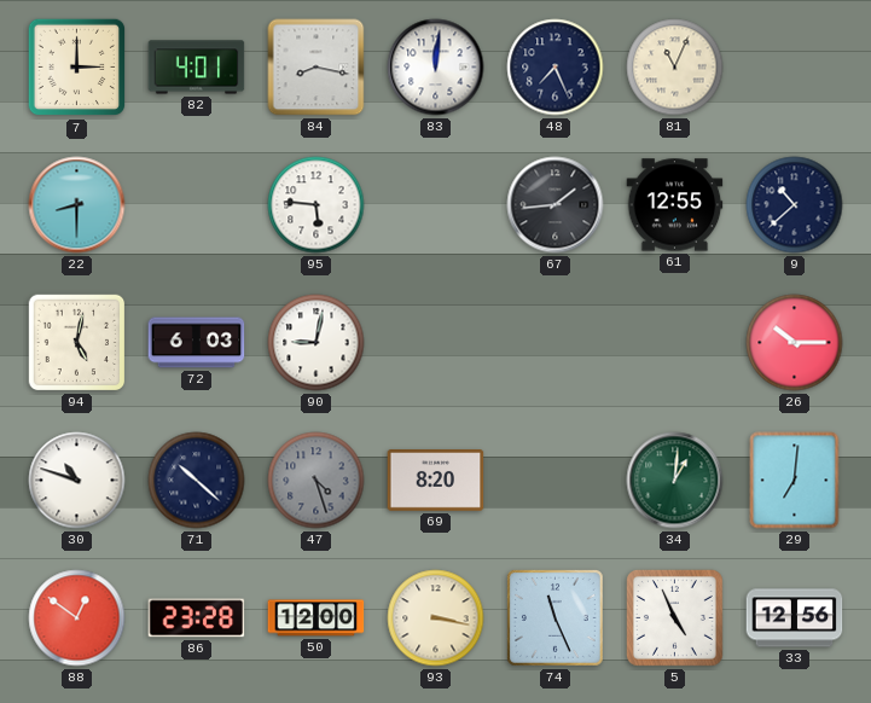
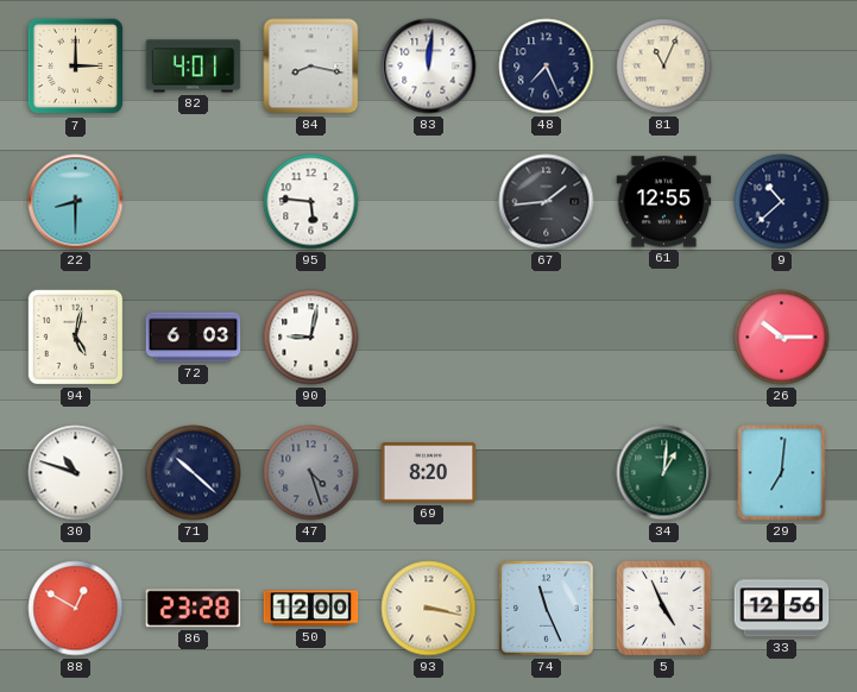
88: 12:51 -> 12:50 (76, 609)
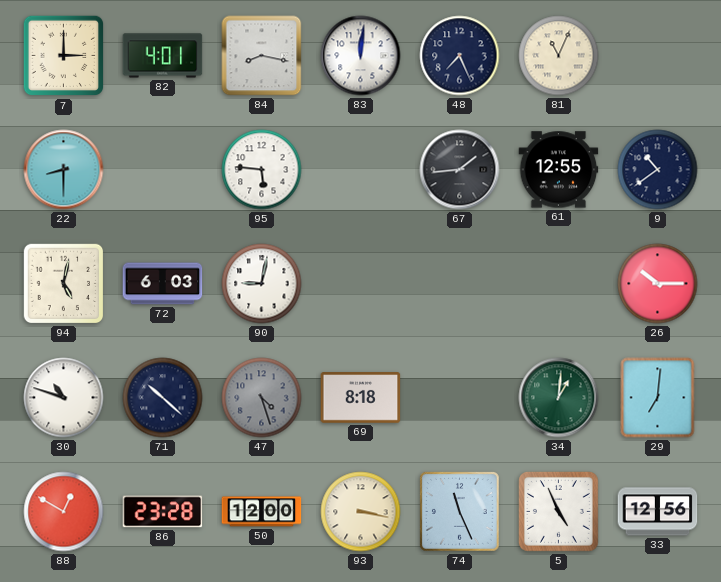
9: 10:38 -> 10:39 (658, 170)
69: 8:20 -> 8:18 (361, 398)
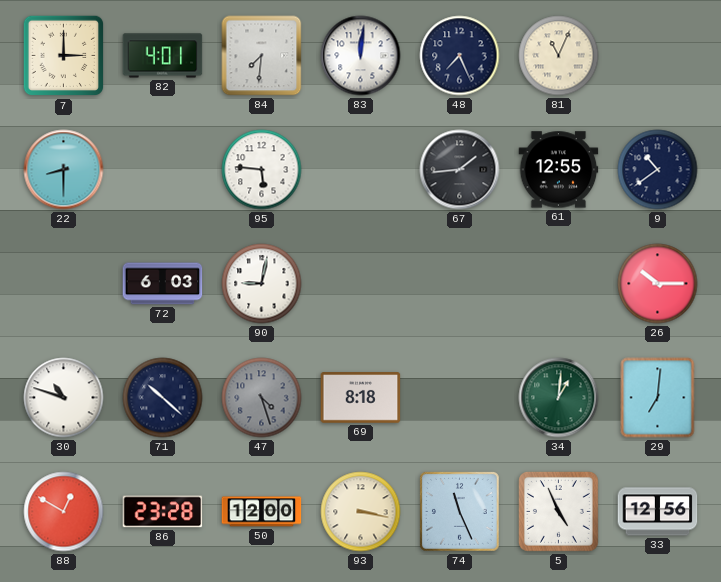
84: 8:17 -> 7:31 (262, 56)
94: 5:02 -> none (64, 284)
